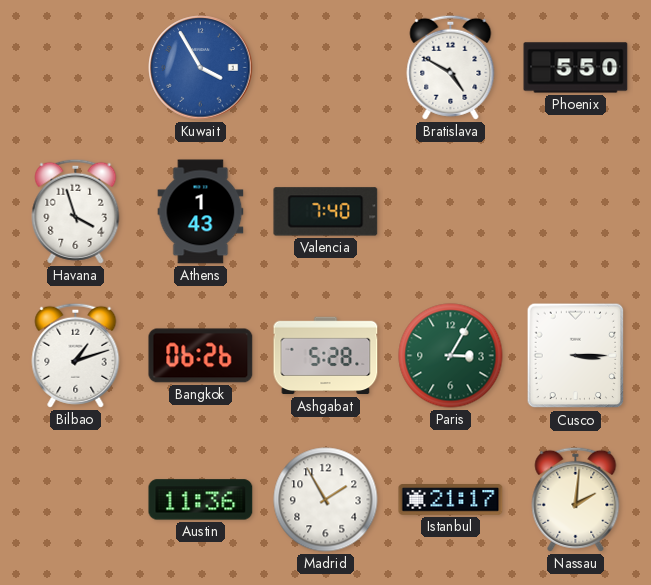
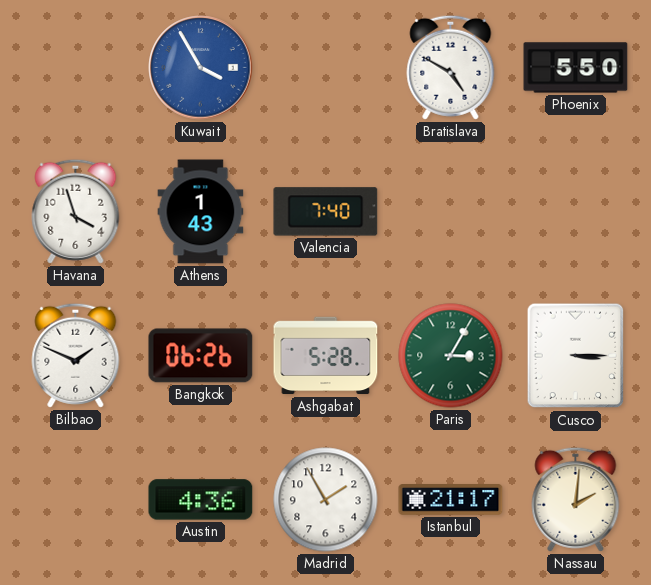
Bilbao: 1:12 -> 1:49 (76, 355)
Austin: 11:36 -> 4:36 (201, 500)
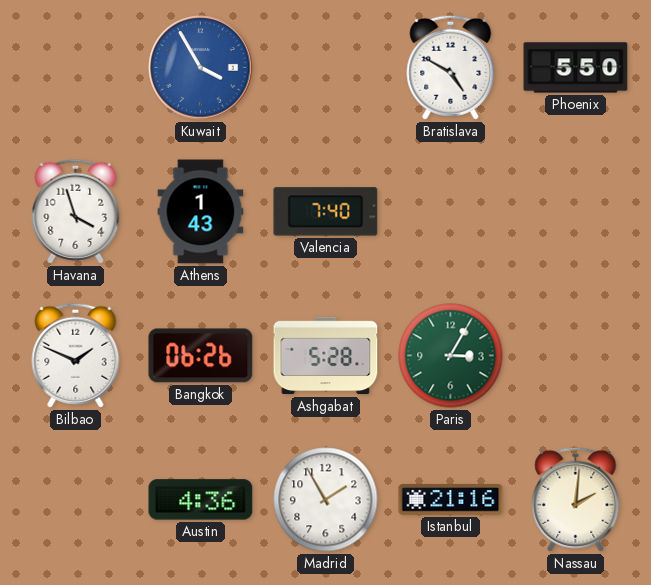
Cusco: 3:15 -> none (576, 356)
Istanbul: 21:17 -> 21:16 (451, 500)
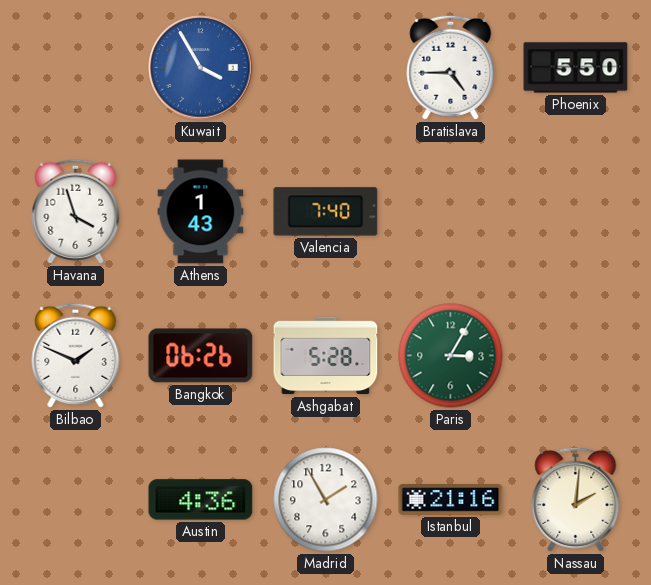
Bratislava: 4:50 -> 4:45 (451, 67)
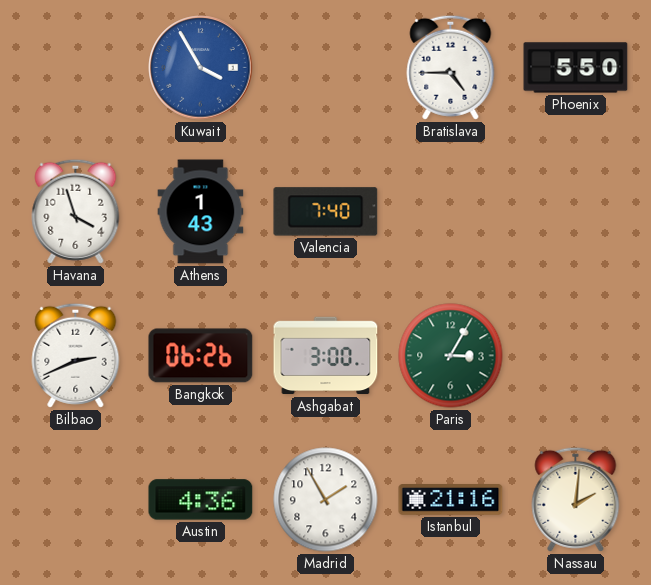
Bilbao: 1:49 -> 2:41 (76, 355)
Ashgabat: 5:28 -> 3:00 (326, 356)
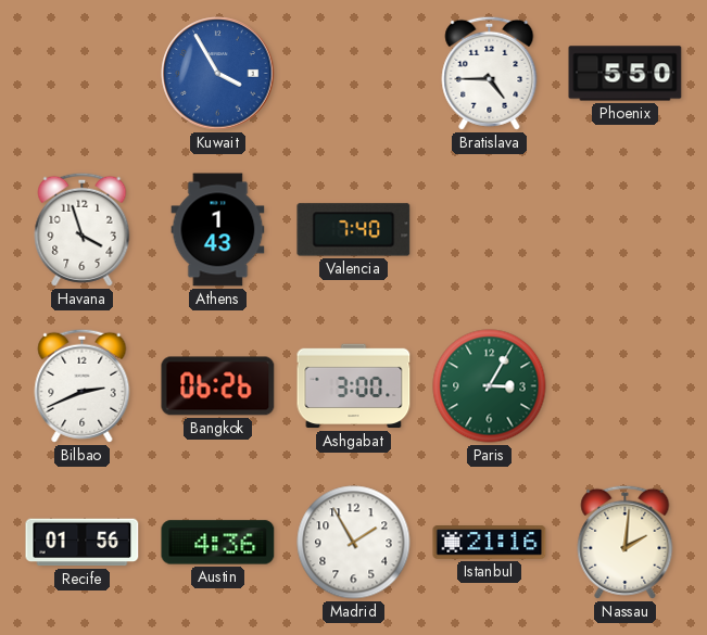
Recife: none -> 01:56 (83, 543)
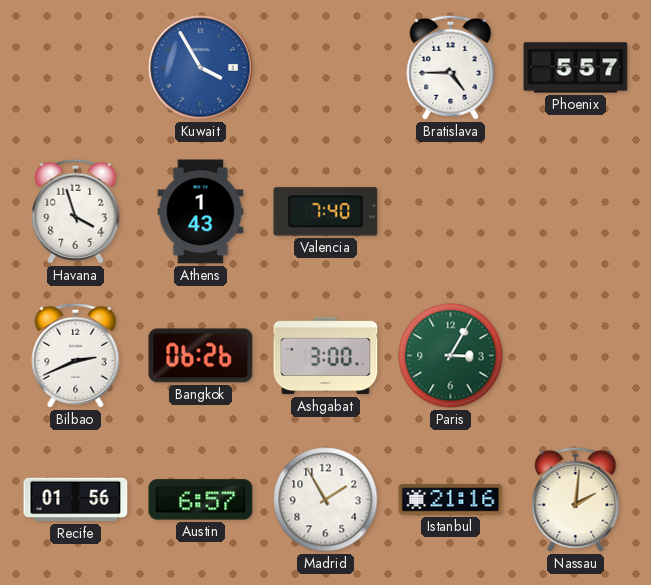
Phoenix: 5:50 -> 5:57 (576, 68)
Austin: 4:36 -> 6:57 (201, 500)
